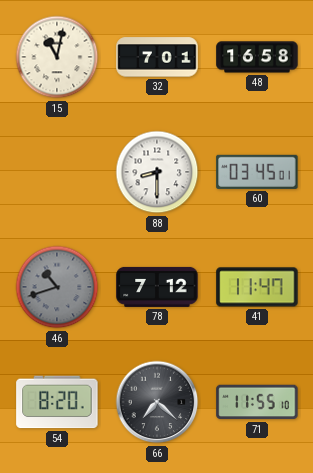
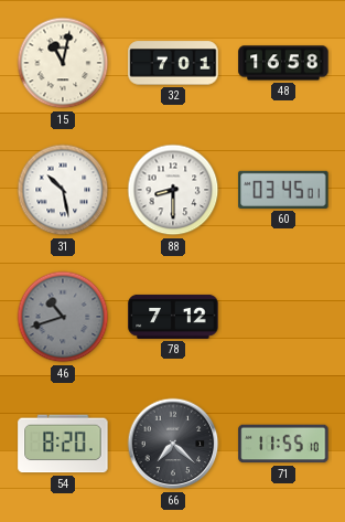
31: none -> 10:28 (63, 190)
41: 11:47 -> none (257, 287)
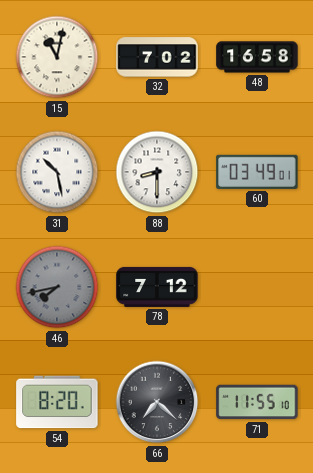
32: 7:01 -> 7:02 (157, 57)
60: 03:45 -> 03:49 (257, 172)
46: 10:42 -> 7:43 (57, 287)
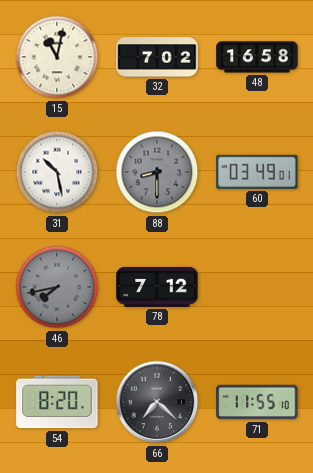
88 dial: white -> grey (157, 172)
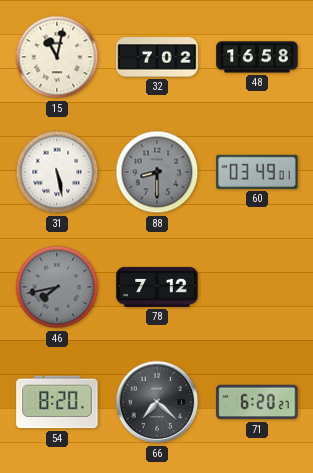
31: 10:28 -> 5:28 (57, 172)
71: 11:55 -> 6:20 (257, 402)
